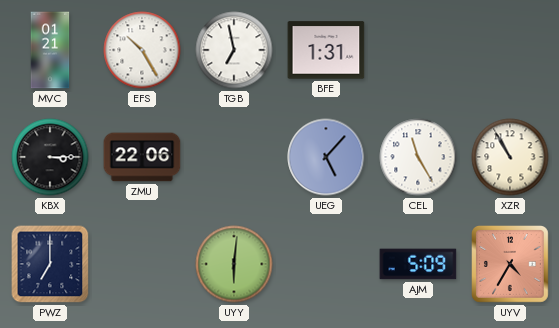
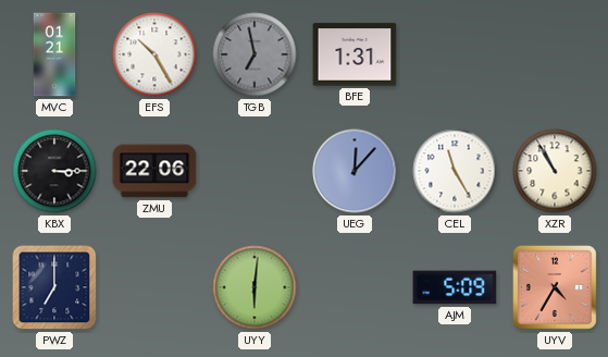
TGB dial: white -> grey (255, 54)
UEG: 5:07 -> 12:07 (355, 171)
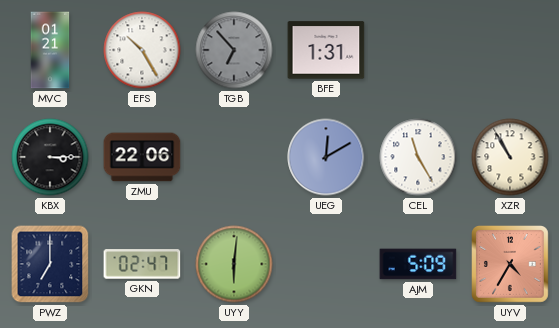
TGB: 6:58 -> 6:53 (234, 50)
UEG: 12:07 -> 12:10 (326, 157)
GKN: none -> 02:47 (142, 264)
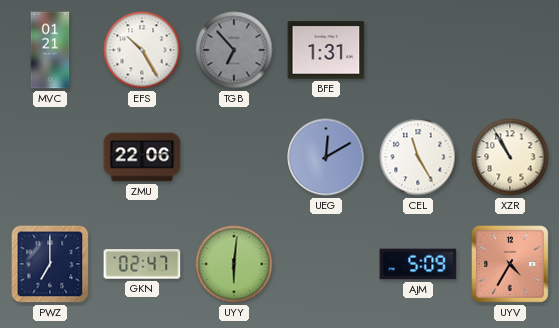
KBX: 3:15 -> none (50, 157)
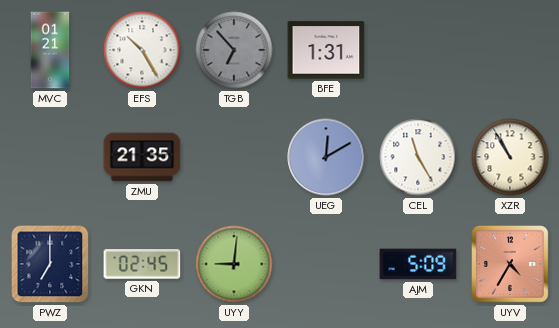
ZMU: 22:06 -> 21:35 (142, 157)
GKN: 02:47 -> 02:45 (142, 264)
UYY: 6:01 -> 9:01 (234, 264)
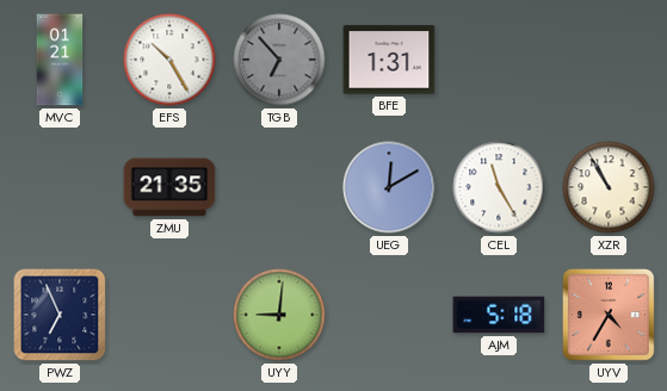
PWZ: 7:00 -> 6:56 (60, 315)
GKN: 02:45 -> none (142, 264)
AJM: 5:09 -> 5:18 (499, 315)
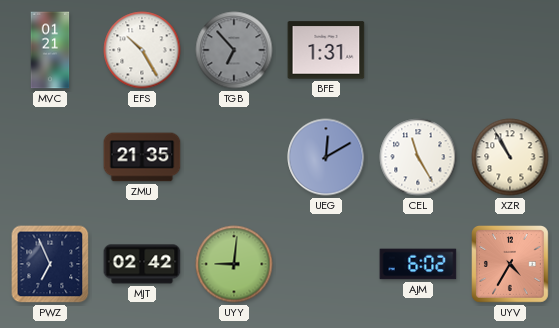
MJT: none -> 02:42 (142, 264)
AJM: 5:18 -> 6:02 (418, 264)
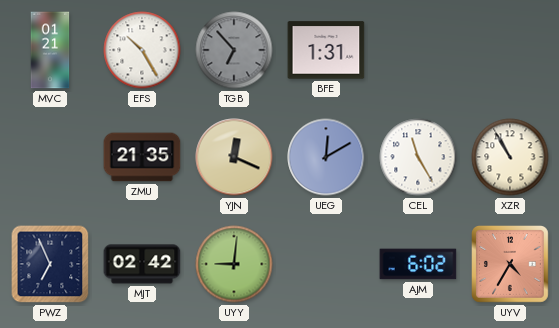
YJN: none -> 12:19 (234, 157)
